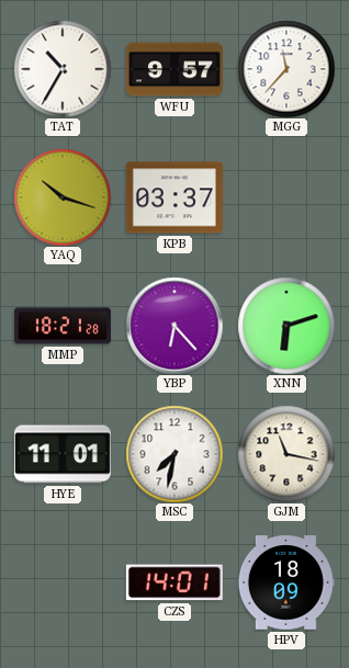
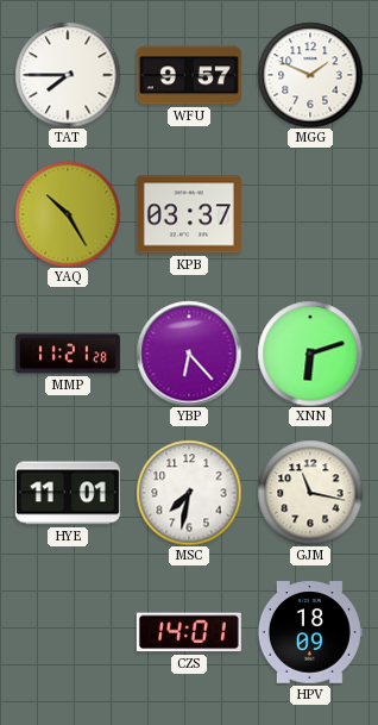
TAT: 10:35 -> 7:45 (68, 75)
MGG: 11:37 -> 1:49 (310, 75)
YAQ: 10:18 -> 10:25 (68, 214)
MMP: 18:21 -> 11:21 (68, 354)
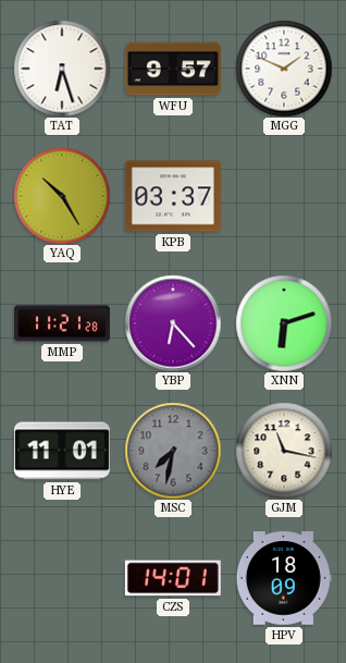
TAT: 7:45 -> 6:27 (62, 69)
MSC dial: white -> grey (173, 451)
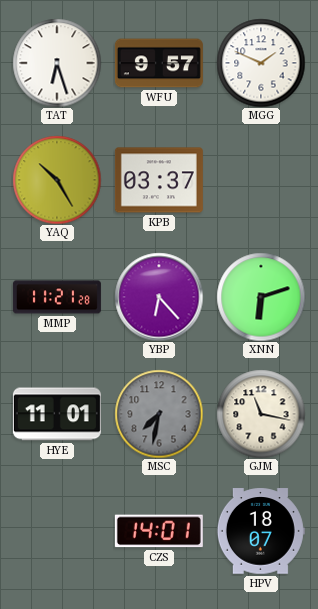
HPV: 18:09 -> 18:07 (261, 531)
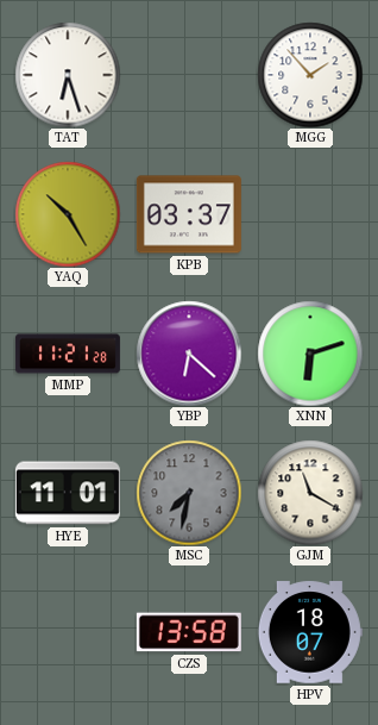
WFU: 9:57 -> none (159, 63)
MGG: 1:49 -> 1:53 (310, 75)
YBP: 6:23 -> 6:22 (189, 354)
GJM: 11:17 -> 11:20 (310, 493)
CZS: 14:01 -> 13:58 (189, 632)
